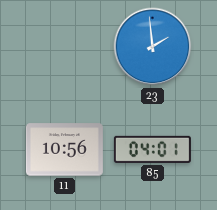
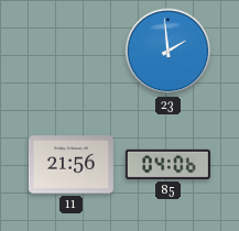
11: 10:56 -> 21:56 (70, 165)
85: 04:01 -> 04:06 (167, 164)
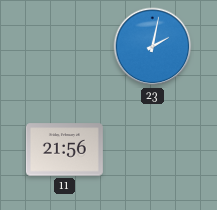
23: 1:59 -> 2:02 (153, 47)
85: 04:06 -> none (167, 164)
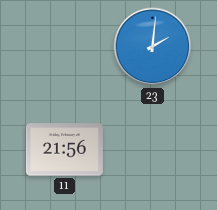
23: 2:02 -> 2:01 (153, 47)
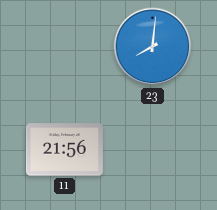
23: 2:01 -> 8:01 (153, 47)
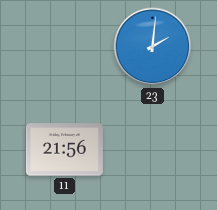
23: 8:01 -> 2:01 (153, 47)
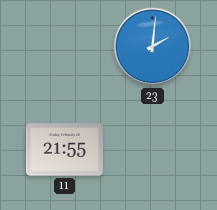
11: 21:56 -> 21:55 (64, 150)
